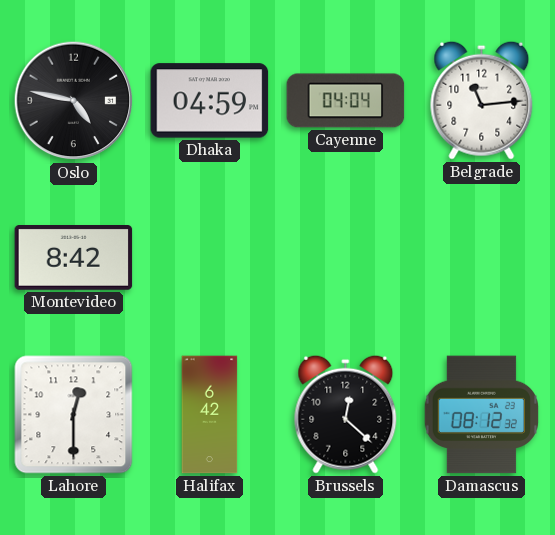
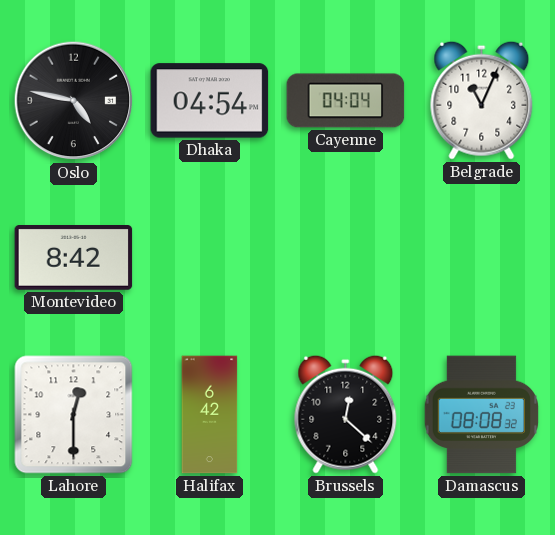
Dhaka: 04:59 -> 04:54 (210, 101)
Belgrade: 11:14 -> 11:04 (482, 100)
Damascus: 08:12 -> 08:08 (481, 415)
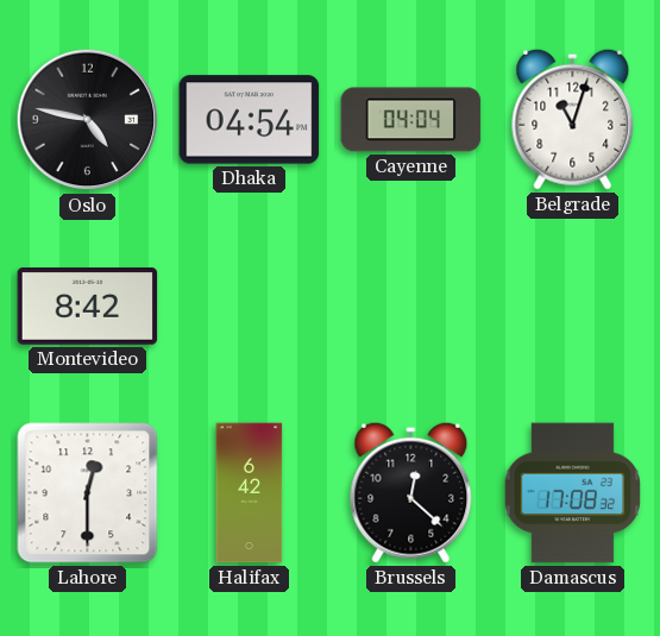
Belgrade: 11:04 -> 11:03 (573, 119)
Damascus: 08:08 -> 17:08 (572, 493)
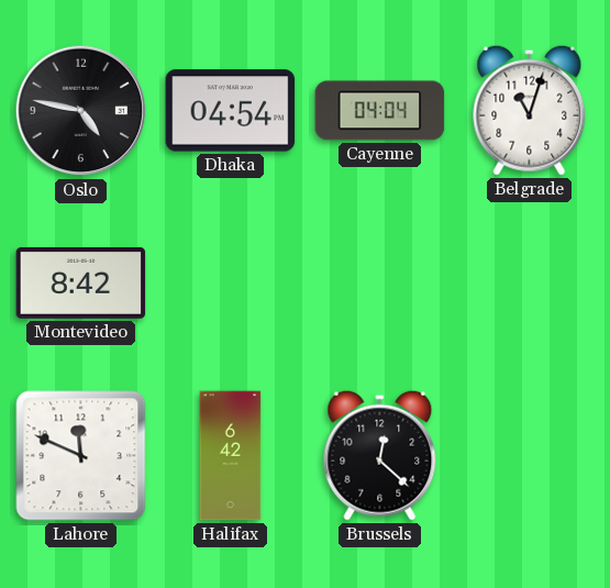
Lahore: 12:30 -> 11:49 (81, 456)
Damascus: 17:08 -> none (572, 493)
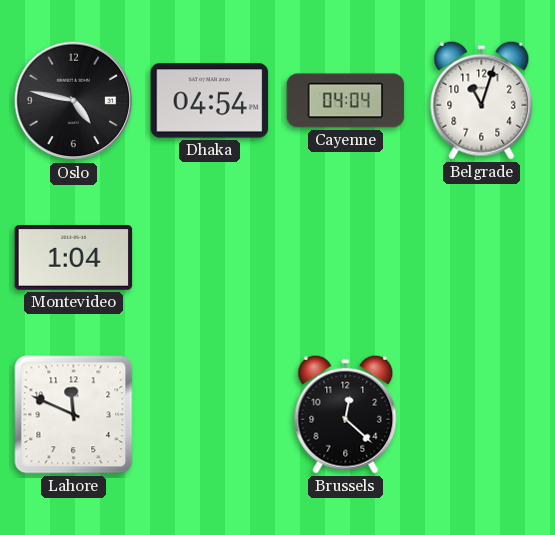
Montevideo: 8:42 -> 1:04 (74, 258)
Halifax: 6:42 -> none (231, 456)
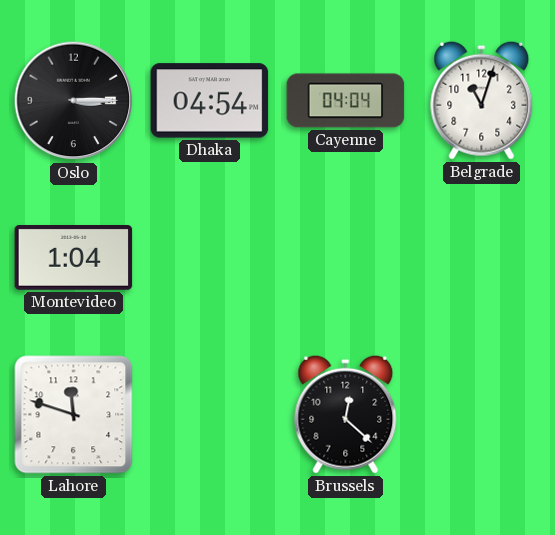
Oslo: 4:47 -> 3:15 (74, 101)
Lahore: 11:49 -> 11:48 (74, 415)
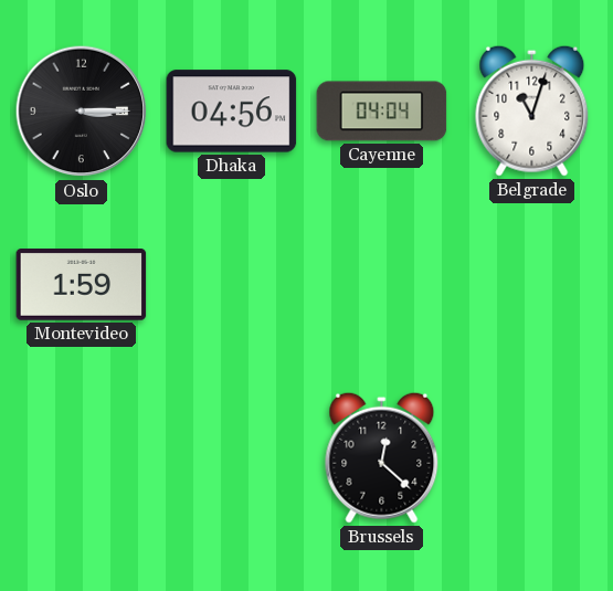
Dhaka: 04:54 -> 04:56 (232, 112)
Montevideo: 1:04 -> 1:59 (82, 285)
Lahore: 11:48 -> none (74, 415)
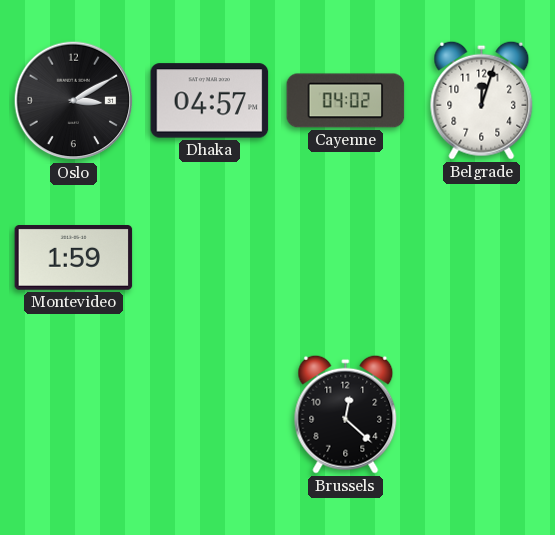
Oslo: 3:15 -> 3:10 (74, 101)
Dhaka: 04:56 -> 04:57 (210, 101)
Cayenne: 04:04 -> 04:02 (346, 101)
Belgrade: 11:03 -> 12:03 (482, 100)
